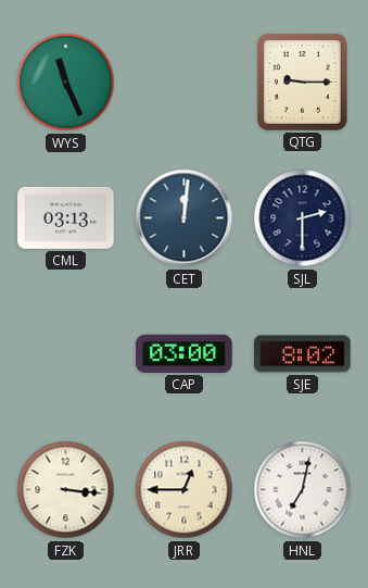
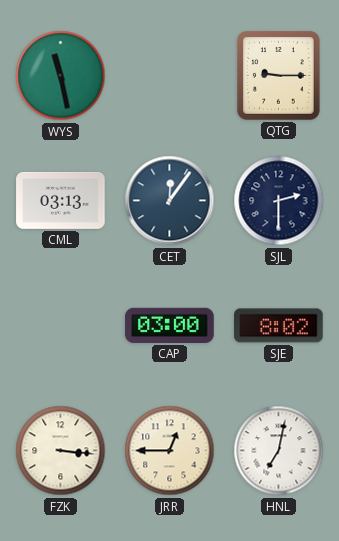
WYS: 11:26 -> 11:28 (61, 76)
CET: 12:01 -> 12:06 (170, 201)
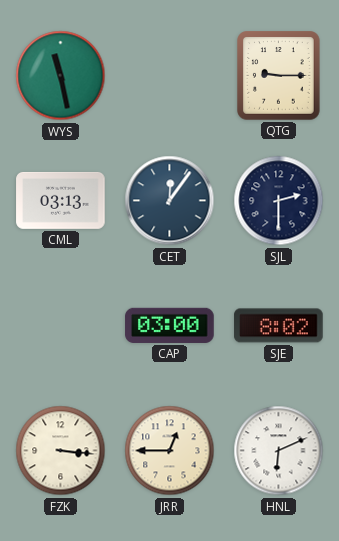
HNL: 7:02 -> 6:11 (279, 451)
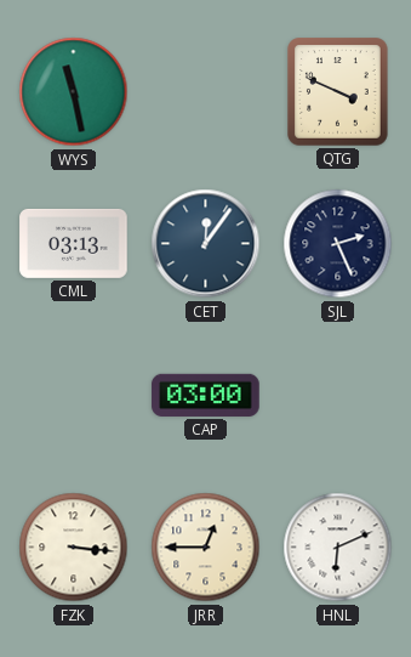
QTG: 9:15 -> 3:49 (338, 92)
SJL: 2:30 -> 2:26 (338, 244)
SJE: 8:02 -> none (279, 326)
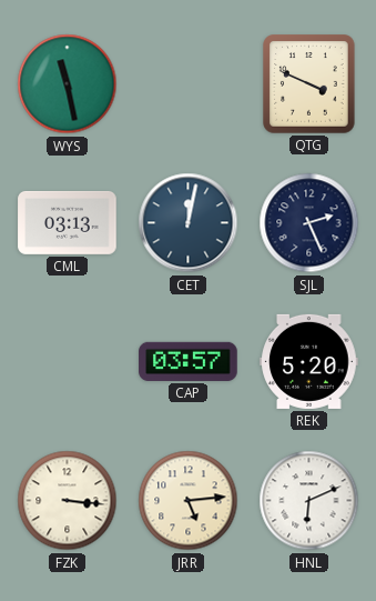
CET: 12:06 -> 12:02 (189, 223)
CAP: 03:00 -> 03:57 (189, 361)
REK: none -> 5:20 (309, 361)
JRR: 12:45 -> 5:14 (189, 501)
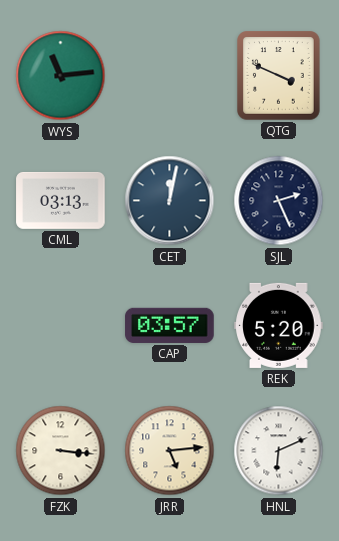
WYS: 11:28 -> 11:14 (61, 76)
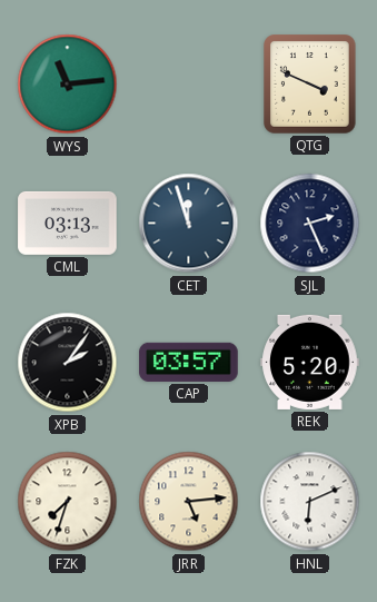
CET: 12:02 -> 11:57 (189, 224)
XPB: none -> 2:06 (68, 363)
FZK: 3:16 -> 7:33 (68, 502)
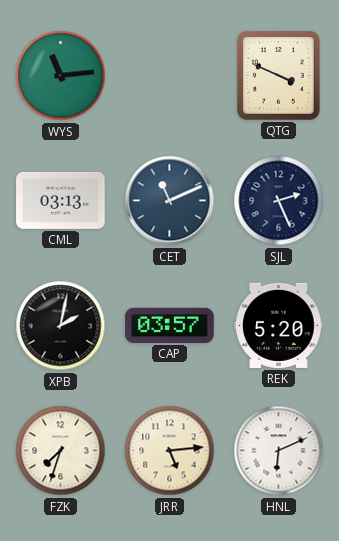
CET: 11:57 -> 11:11 (170, 201)
XPB: 2:06 -> 2:02 (61, 326)
